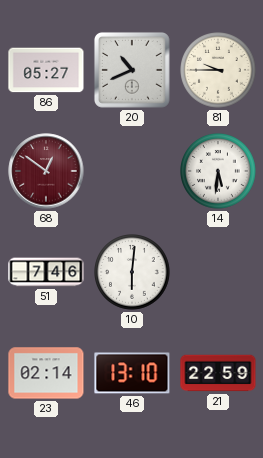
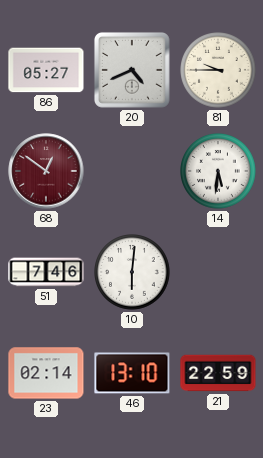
20: 10:41 -> 4:41 (132, 70)
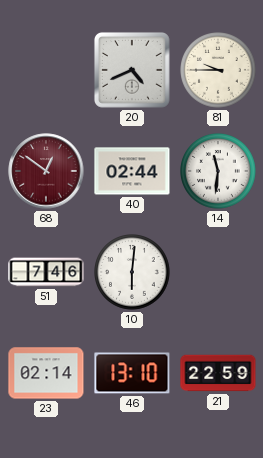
86: 05:27 -> none (46, 70)
40: none -> 02:44 (132, 171)
14: 5:31 -> 11:31 (219, 172)
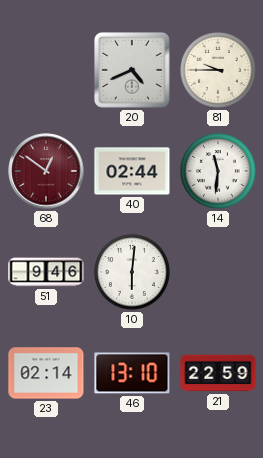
51: 7:46 -> 9:46 (46, 272)
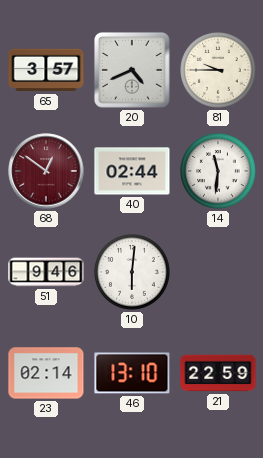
65: none -> 3:57 (46, 70)
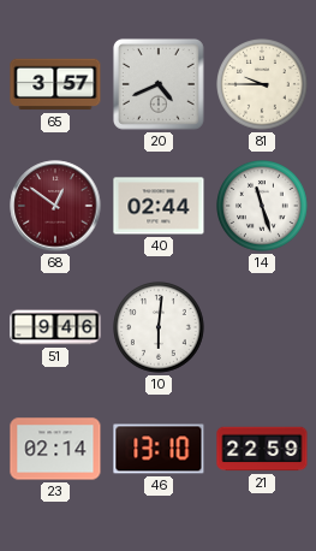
14: 11:31 -> 11:27 (263, 207)
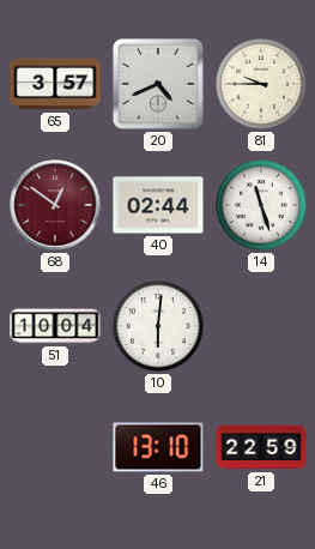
51: 9:46 -> 10:04 (55, 326)
23: 02:14 -> none (55, 449)
